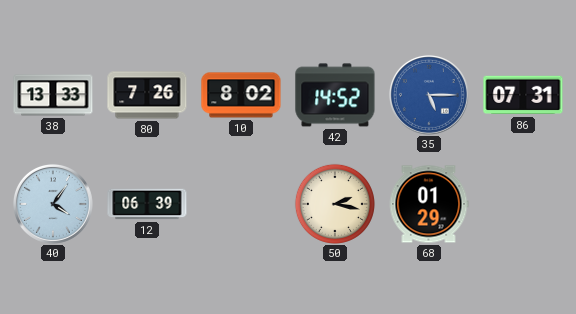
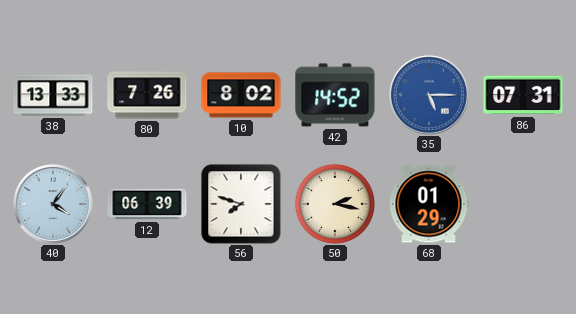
56: none -> 7:48 (241, 204)
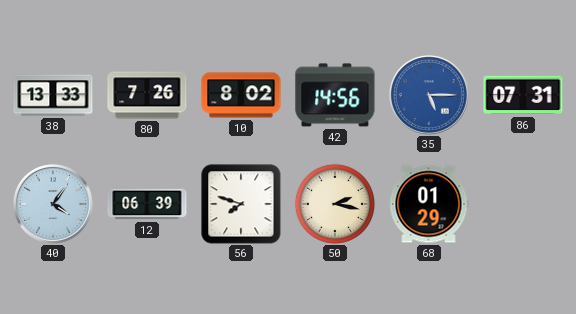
42: 14:52 -> 14:56 (335, 95)
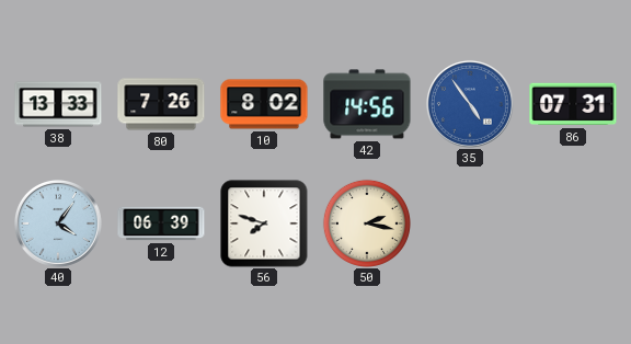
35: 5:15 -> 4:54 (470, 104)
68: 01:29 -> none (429, 204)
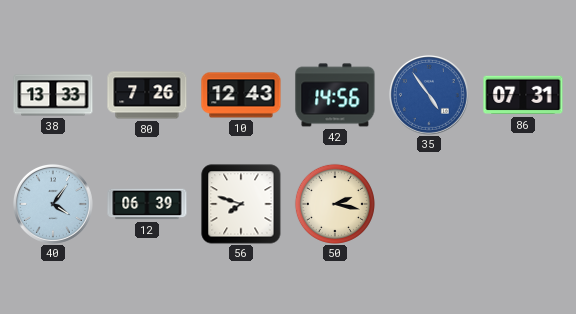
10: 8:02 -> 12:43 (241, 95)
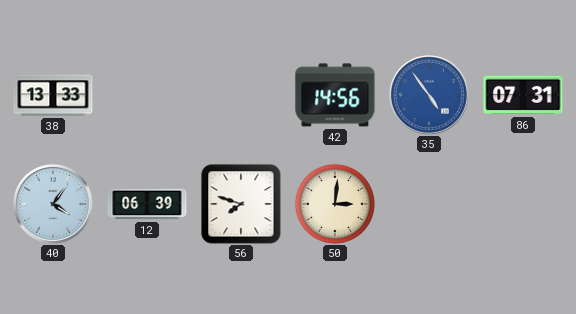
80: 7:26 -> none (147, 95)
10: 12:43 -> none (241, 95)
50: 2:17 -> 3:01 (335, 204)
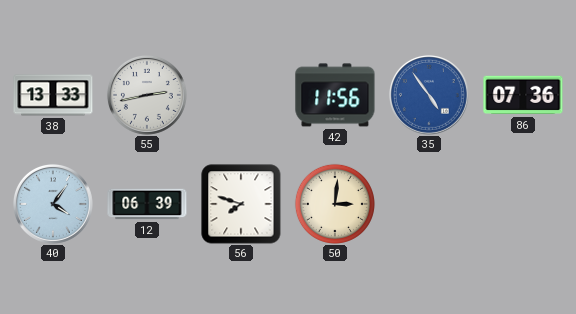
55: none -> 2:43 (147, 95)
42: 14:56 -> 11:56 (335, 95)
86: 07:31 -> 07:36 (523, 95)
